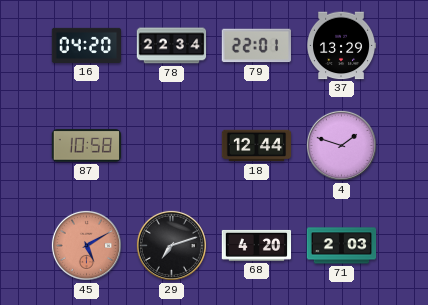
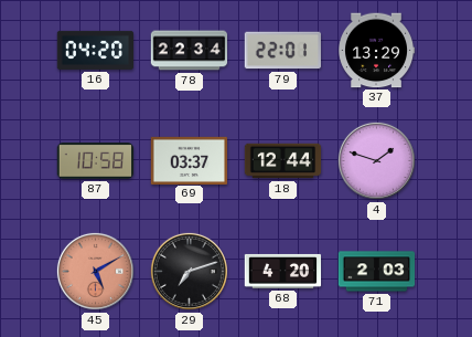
69: none -> 03:37 (190, 160)
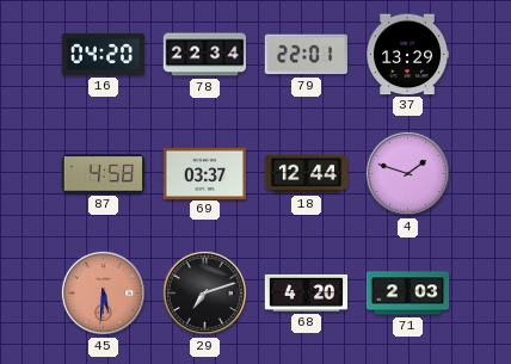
87: 10:58 -> 4:58 (104, 174)
45: 5:10 -> 5:31 (103, 292)
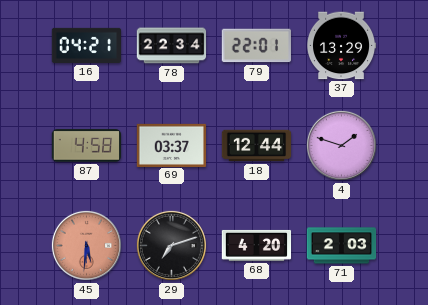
16: 04:20 -> 04:21 (87, 45)
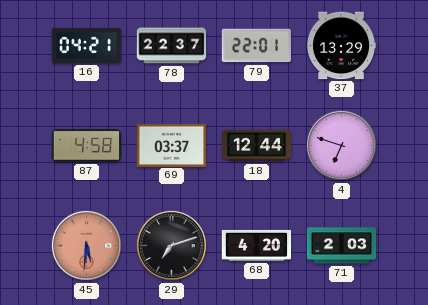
78: 22:34 -> 22:37 (172, 46)
4: 1:48 -> 6:48 (341, 145)
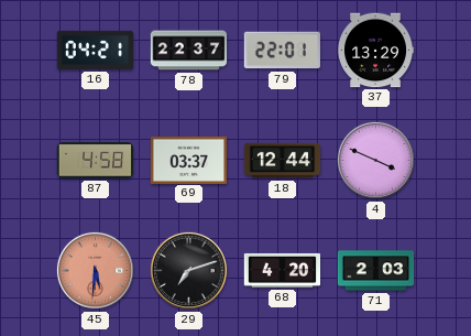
4: 6:48 -> 3:49 (375, 160)
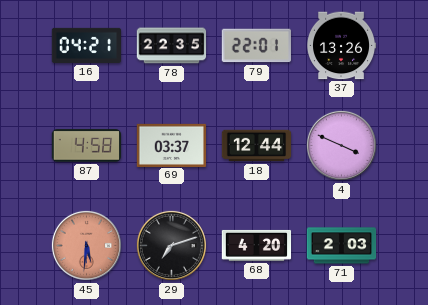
78: 22:37 -> 22:35 (172, 46)
37: 13:29 -> 13:26 (342, 46)
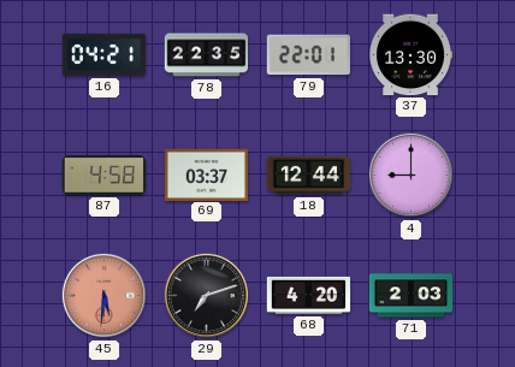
37: 13:26 -> 13:30 (412, 55)
4: 3:49 -> 9:00 (410, 174)
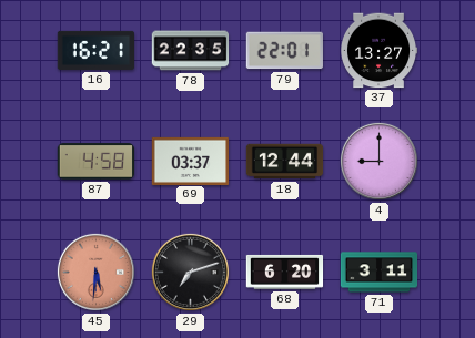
16: 04:21 -> 16:21 (97, 50)
37: 13:30 -> 13:27 (380, 51)
68: 4:20 -> 6:20 (285, 272)
71: 2:03 -> 3:11 (380, 273)
